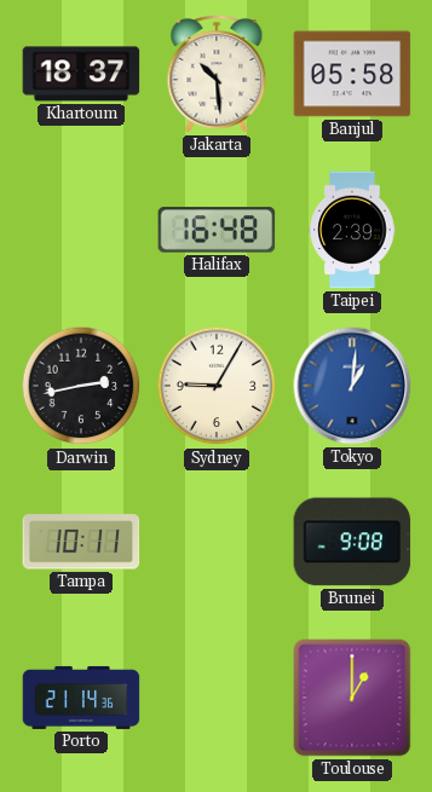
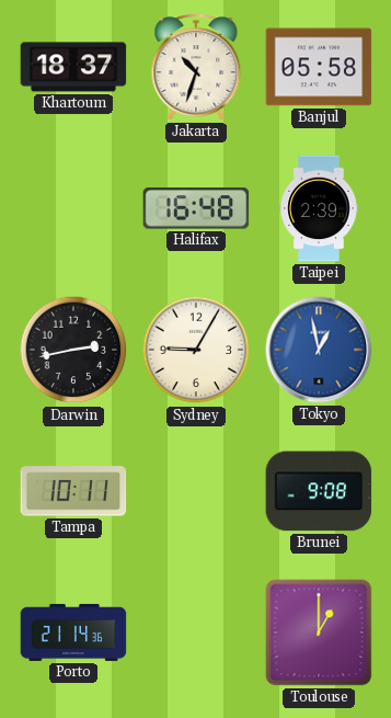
Jakarta: 10:29 -> 10:33 (196, 67)
Tokyo: 1:01 -> 12:58 (319, 350)
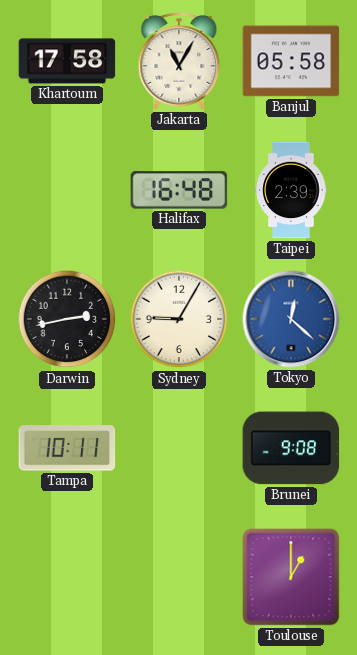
Khartoum: 18:37 -> 17:58 (67, 61)
Jakarta: 10:33 -> 11:05 (179, 61)
Tokyo: 12:58 -> 12:22 (291, 319)
Porto: 21:14 -> none (73, 632)
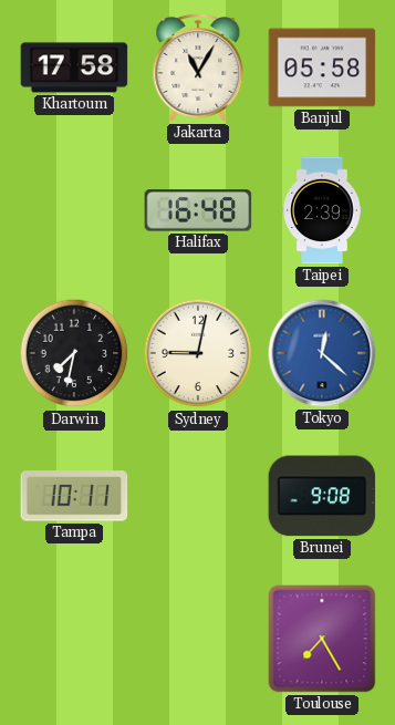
Darwin: 2:43 -> 7:32 (74, 353)
Sydney: 9:05 -> 9:02 (198, 353)
Toulouse: 1:00 -> 7:25 (322, 639)
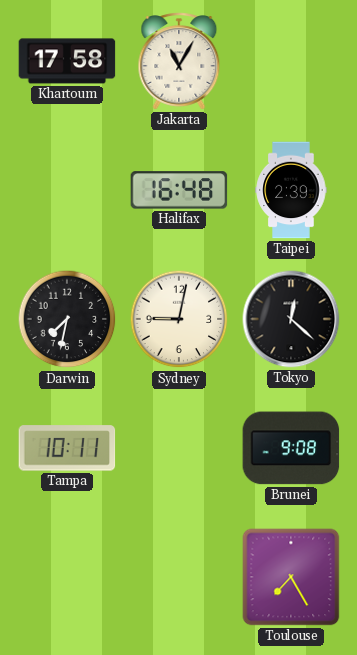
Banjul: 05:58 -> none (322, 68)
Tokyo dial: blue -> black (291, 319)
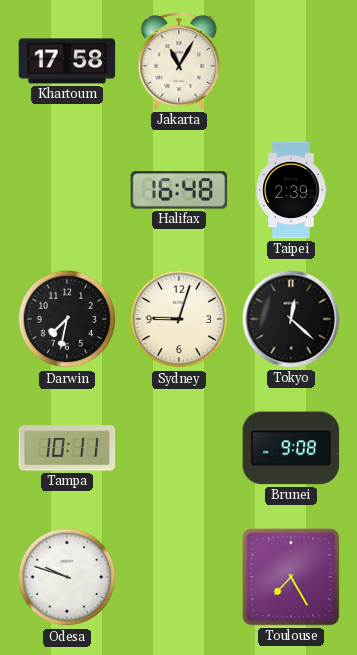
Sydney: 9:02 -> 9:03 (179, 319)
Odesa: none -> 9:48 (67, 577)
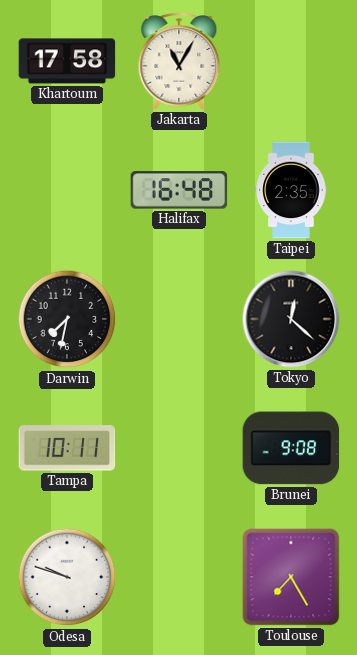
Taipei: 2:39 -> 2:35 (291, 190)
Sydney: 9:03 -> none (179, 319)
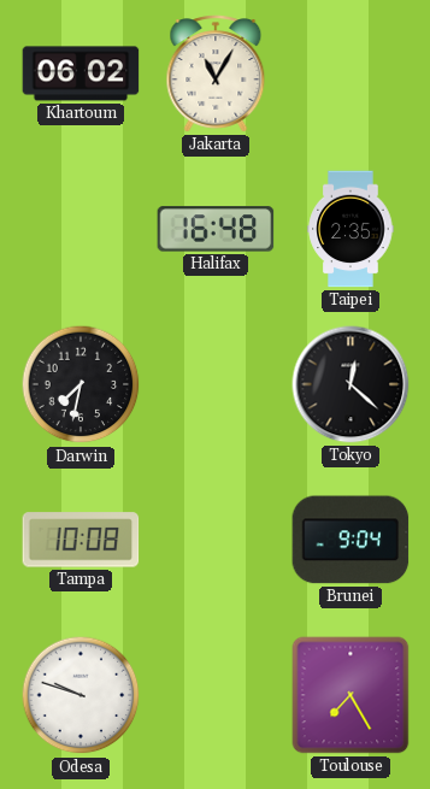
Khartoum: 17:58 -> 06:02 (81, 73)
Tampa: 10:11 -> 10:08 (81, 540)
Brunei: 9:08 -> 9:04 (351, 540)
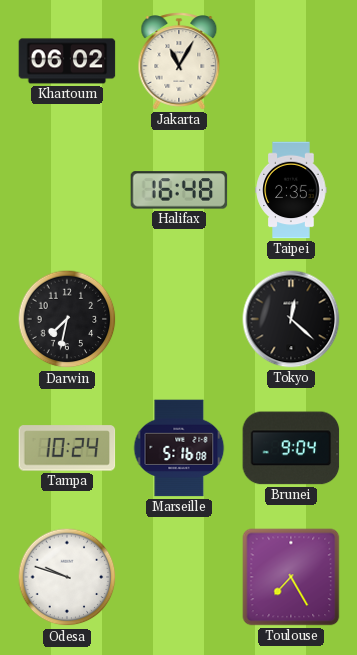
Tampa: 10:08 -> 10:24 (67, 448)
Marseille: none -> 5:16 (179, 448)
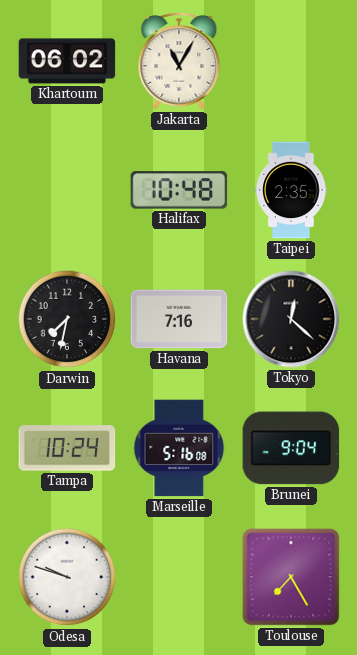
Halifax: 16:48 -> 10:48 (179, 190)
Havana: none -> 7:16 (179, 319)
